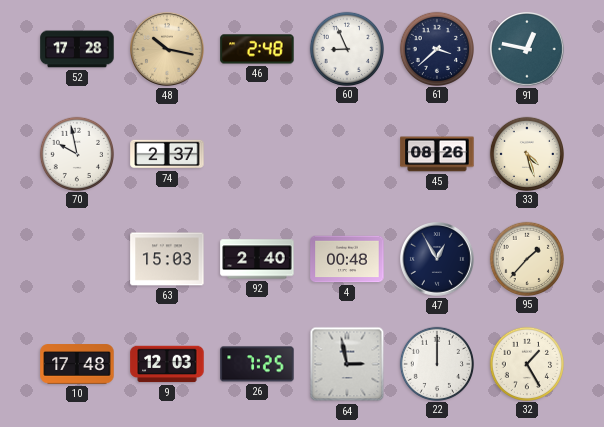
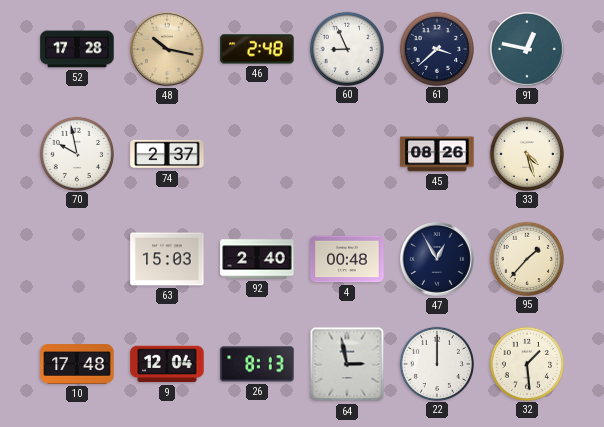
9: 12:03 -> 12:04 (167, 364)
26: 7:25 -> 8:13 (257, 364)
32: 1:25 -> 1:29 (526, 363)
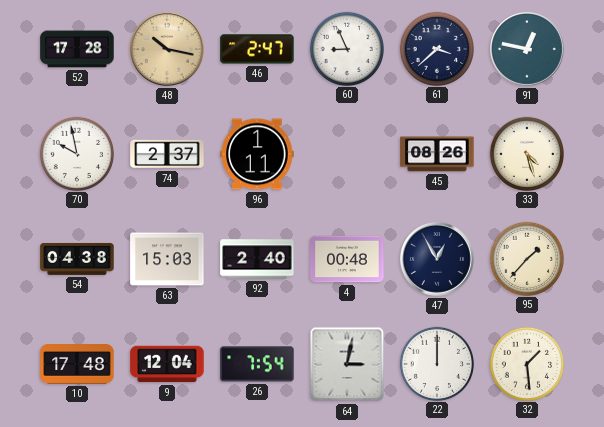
46: 2:48 -> 2:47 (257, 49)
96: none -> 1:11 (257, 154)
54: none -> 04:38 (77, 259)
26: 8:13 -> 7:54 (257, 364)
64: 2:58 -> 3:02 (347, 364)
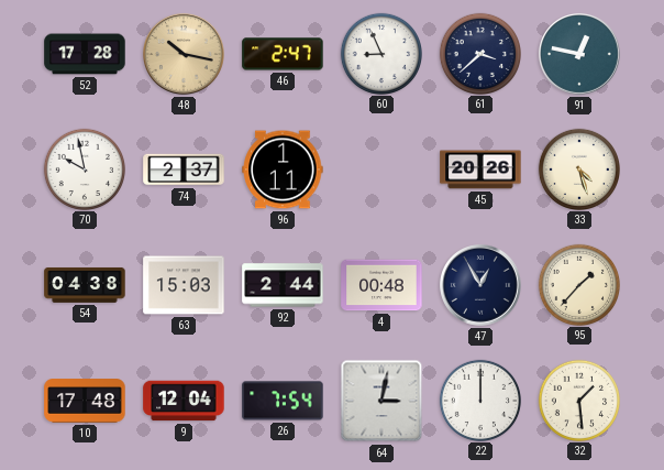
45: 08:26 -> 20:26 (480, 170)
92: 2:40 -> 2:44 (283, 285)
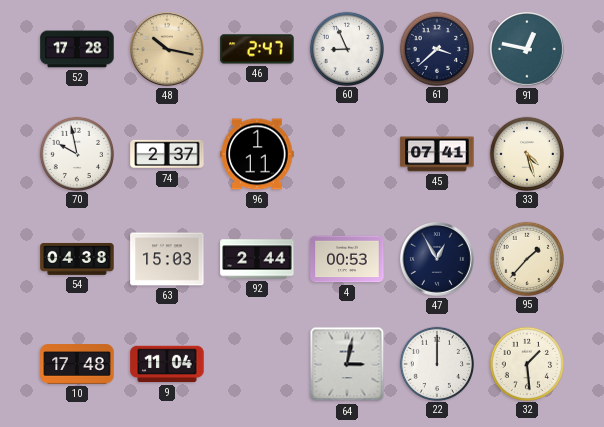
45: 20:26 -> 07:41 (437, 154)
4: 00:48 -> 00:53 (347, 259)
9: 12:04 -> 11:04 (167, 364)
26: 7:54 -> none (283, 401)
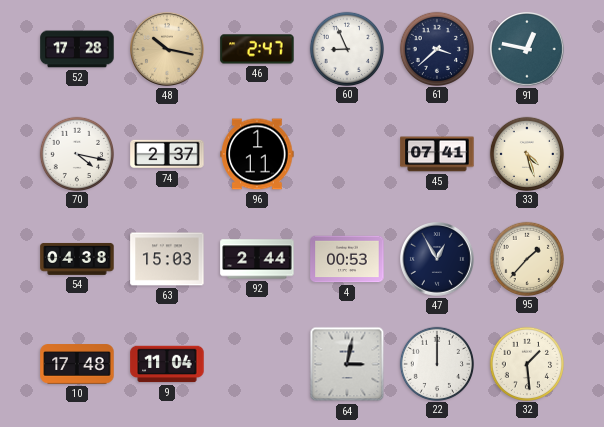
70: 9:58 -> 4:17 (76, 153)
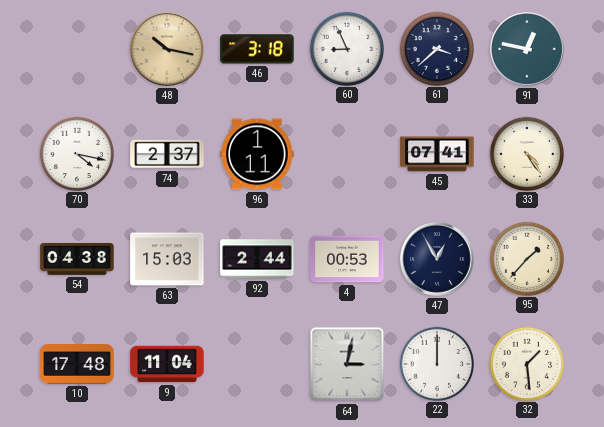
52: 17:28 -> none (77, 49)
46: 2:47 -> 3:18 (257, 49)
33: 4:27 -> 4:24 (526, 153)
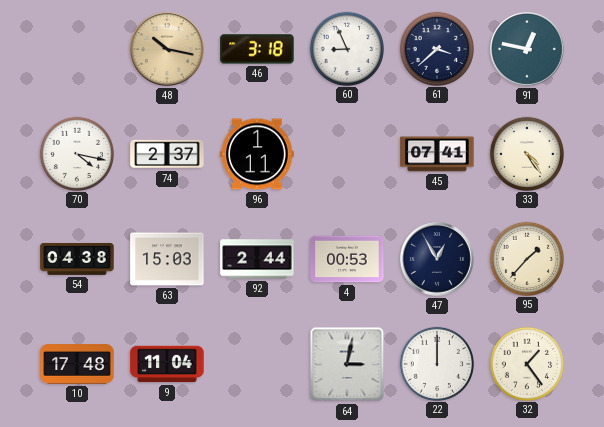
32: 1:29 -> 1:24 (526, 363)
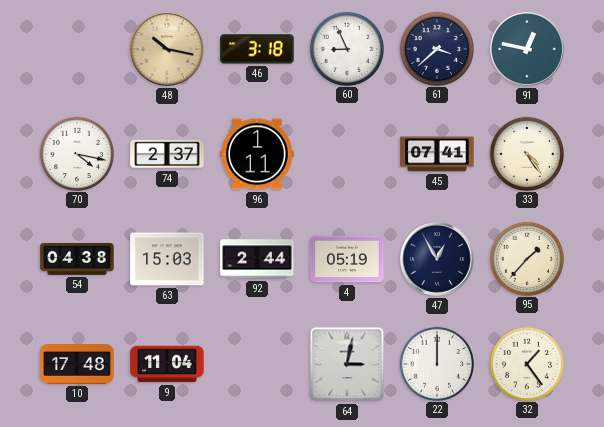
4: 00:53 -> 05:19 (347, 259)
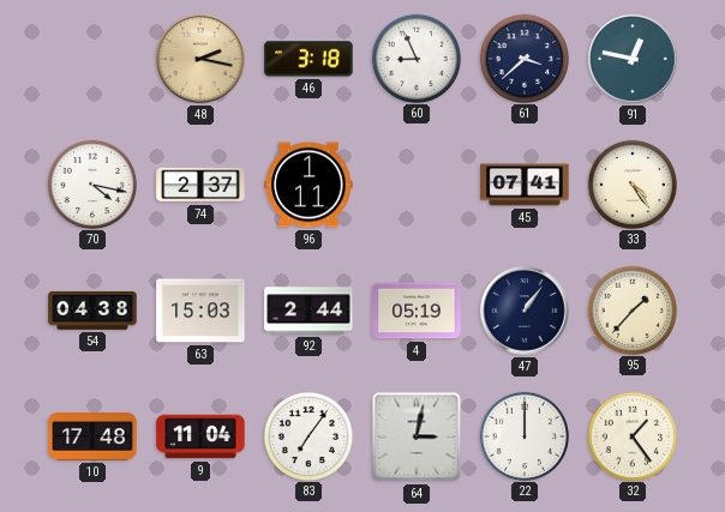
48: 10:17 -> 2:17 (200, 59)
47: 12:55 -> 1:06 (525, 311)
83: none -> 7:06 (307, 435)
